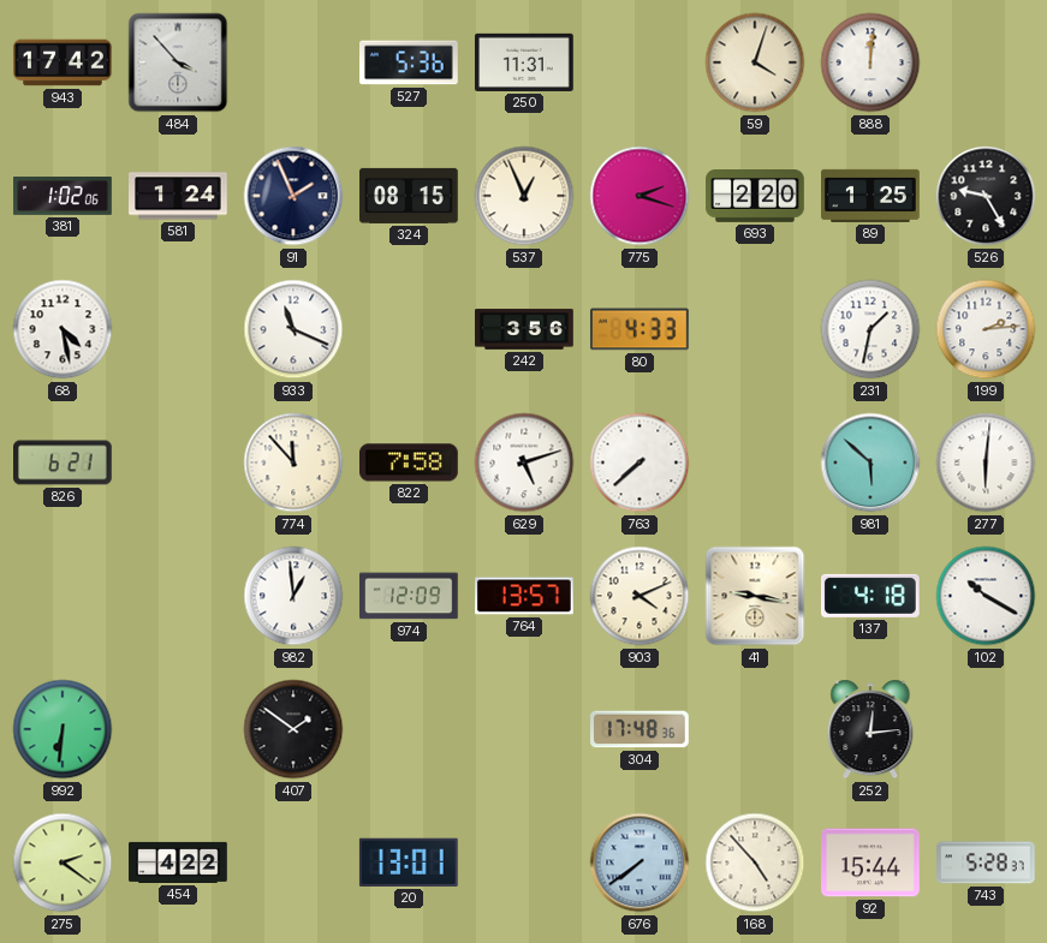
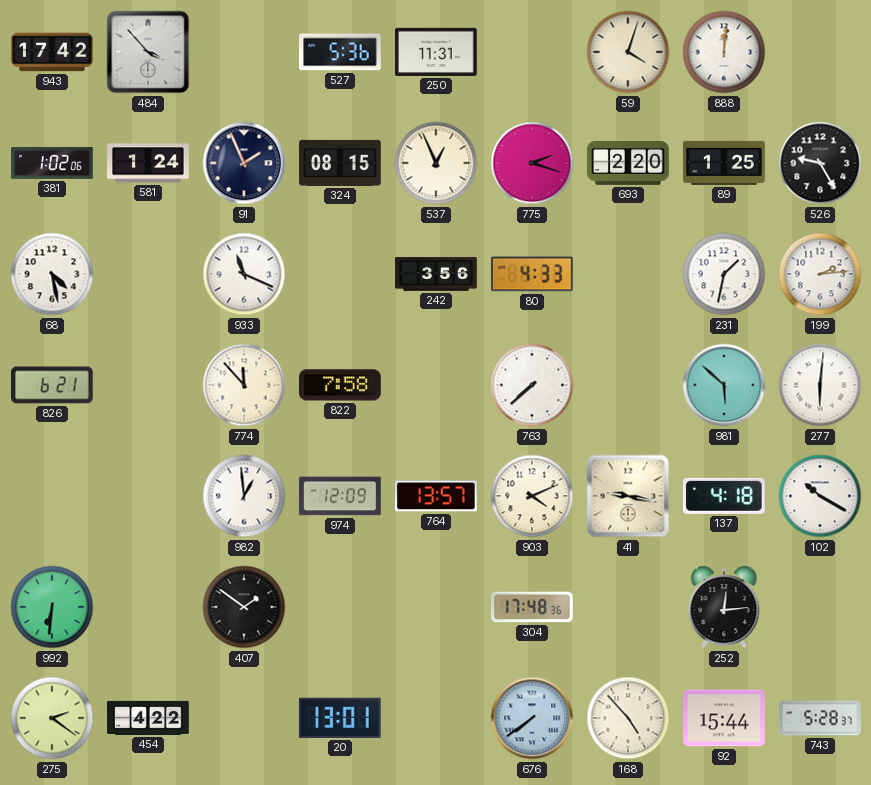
629: 5:12 -> none (524, 462)
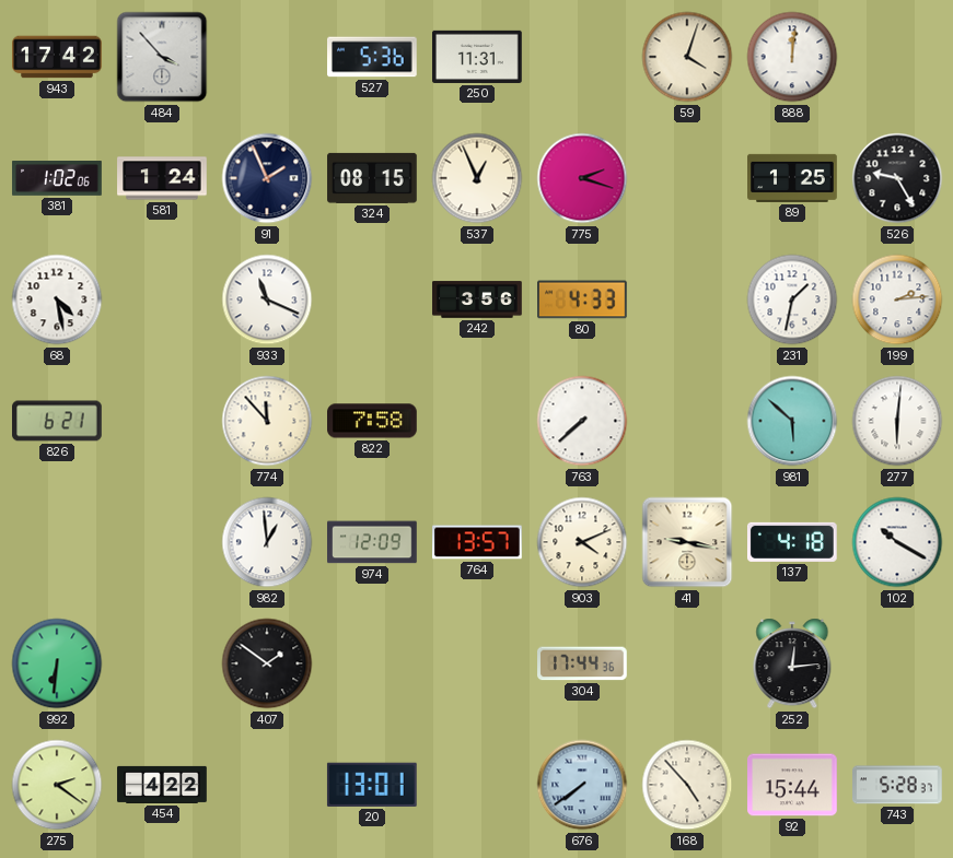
693: 2:20 -> none (628, 164)
304: 17:48 -> 17:44 (583, 663)
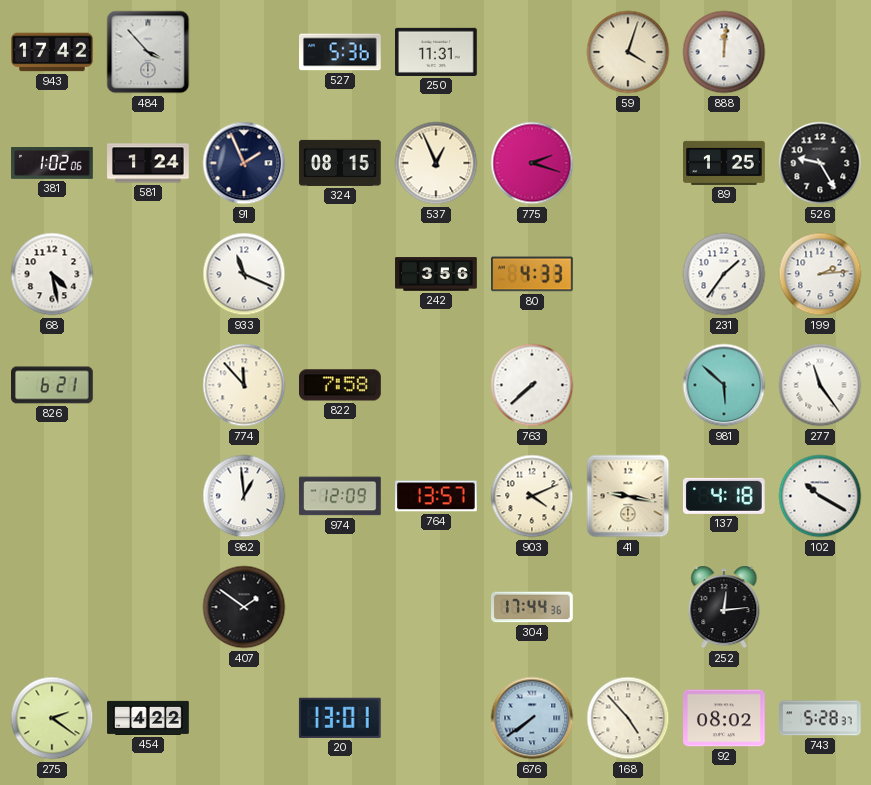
231: 1:32 -> 1:36 (724, 274)
277: 6:01 -> 11:24 (820, 385)
992: 6:31 -> none (57, 663)
92: 15:44 -> 08:02 (724, 718)
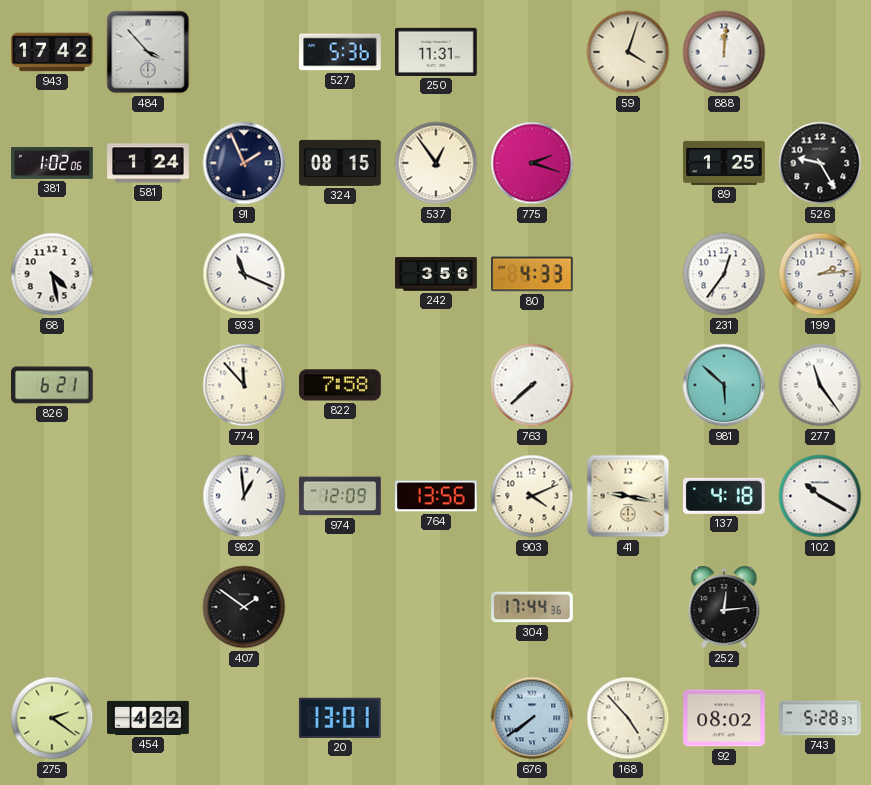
537: 12:56 -> 12:54 (436, 163)
231: 1:36 -> 12:36 (724, 274)
764: 13:57 -> 13:56 (436, 496)
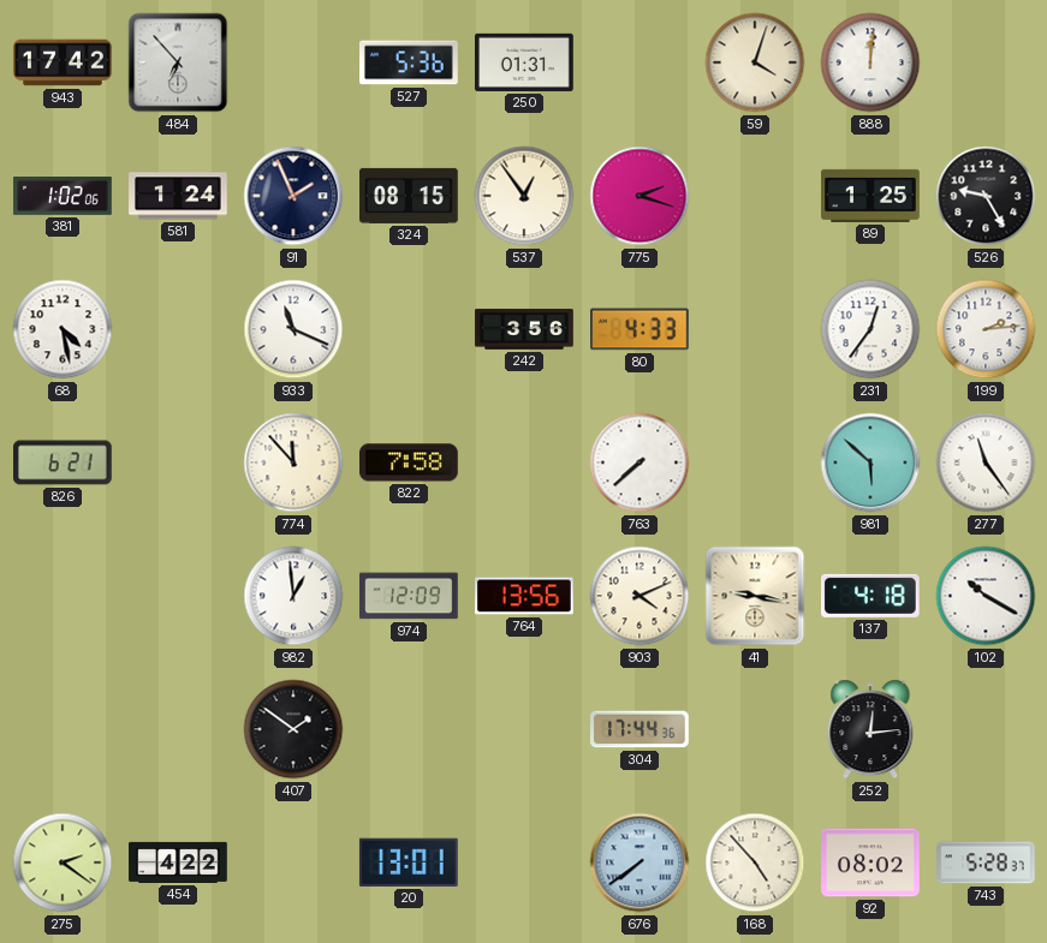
484: 3:53 -> 6:53 (178, 62)
250: 11:31 -> 01:31 (525, 62)
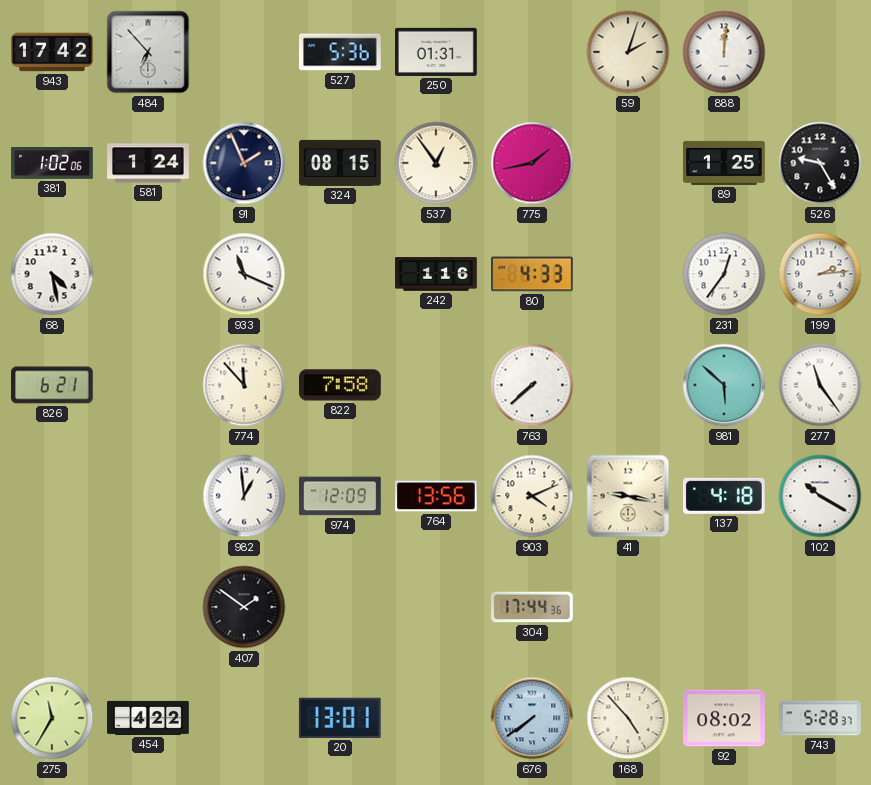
59: 4:03 -> 2:03 (628, 52)
775: 2:18 -> 1:43 (532, 163)
242: 3:56 -> 1:16 (436, 274)
252: 12:14 -> none (870, 729)
275: 2:21 -> 11:35 (52, 718)
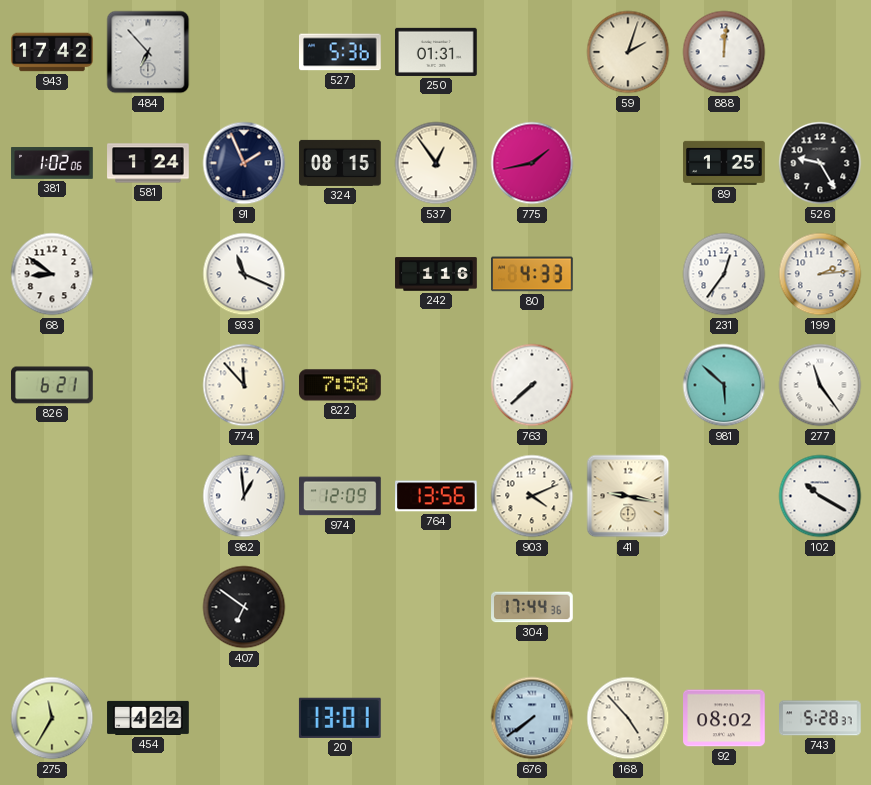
68: 4:28 -> 8:51 (52, 274)
137: 4:18 -> none (725, 496)
407: 1:51 -> 6:51 (244, 607)
